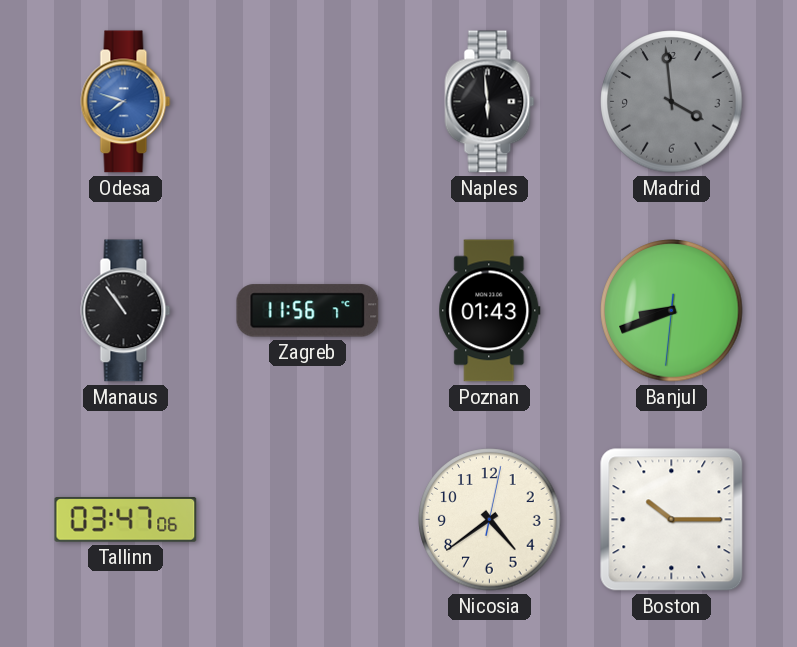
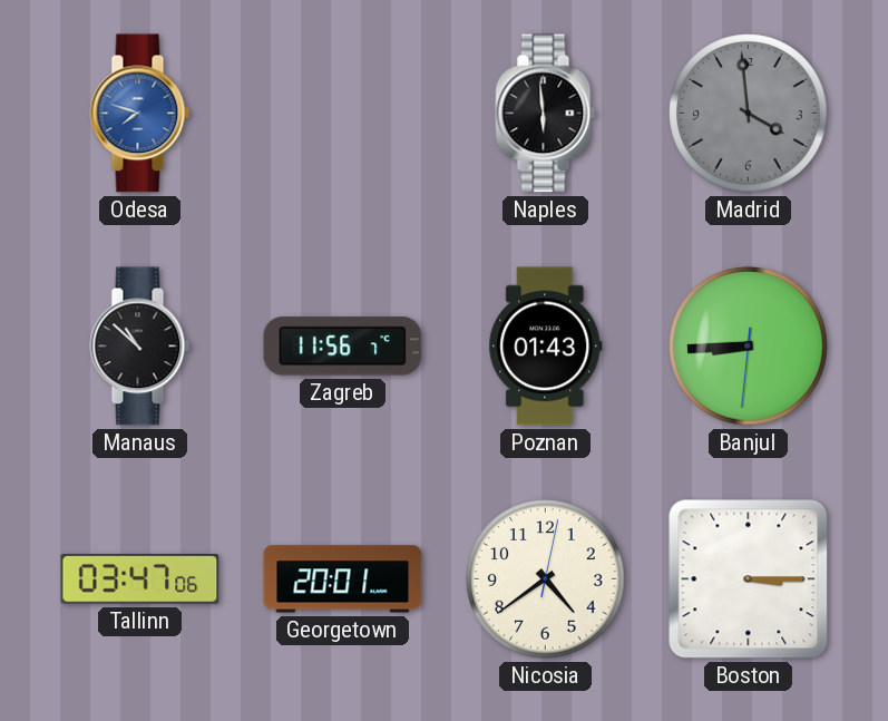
Manaus: 10:54 -> 10:52 (140, 347)
Banjul: 8:41 -> 8:44 (749, 347)
Georgetown: none -> 20:01 (343, 579)
Boston: 10:15 -> 3:15 (749, 579)
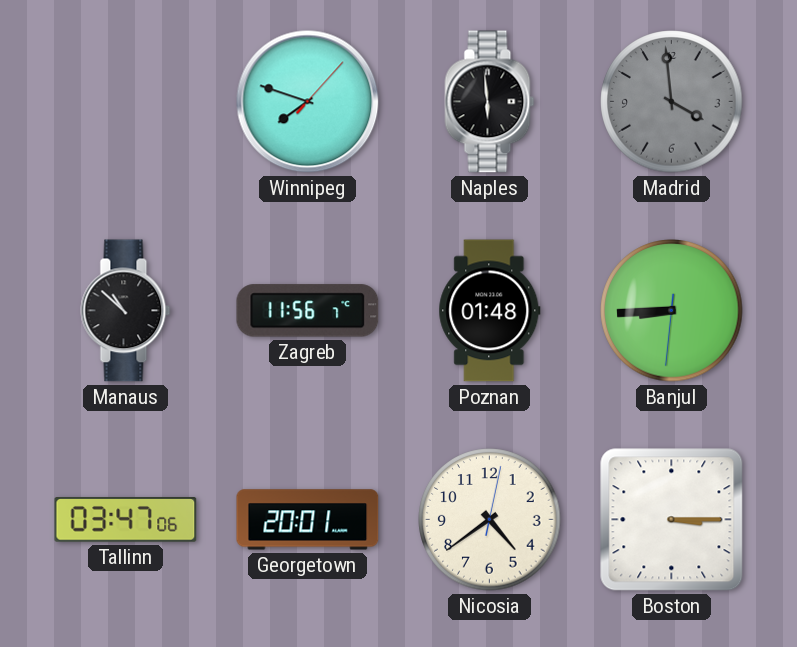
Odesa: 7:48 -> none (140, 114)
Winnipeg: none -> 7:48 (308, 102)
Poznan: 01:43 -> 01:48 (490, 311)
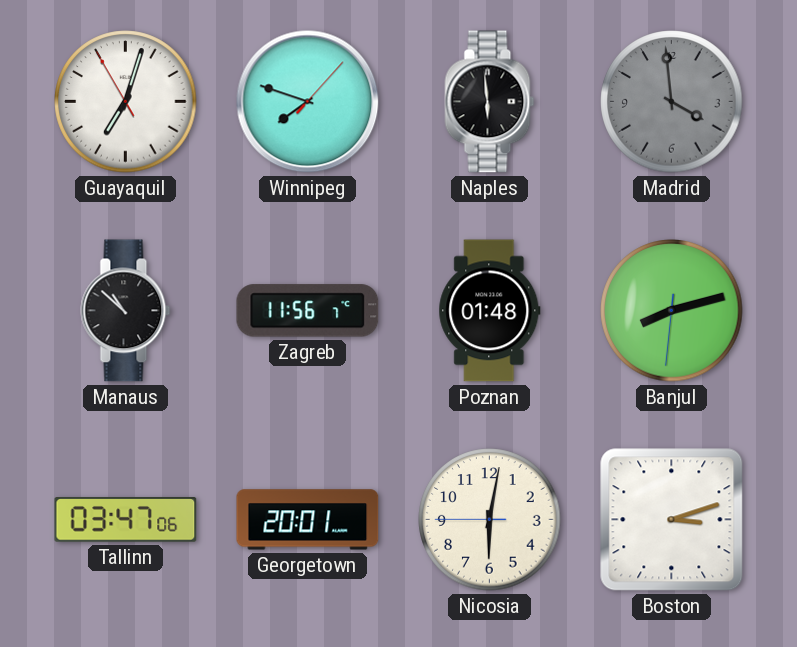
Guayaquil: none -> 7:02 (126, 102)
Banjul: 8:44 -> 8:12 (672, 311)
Nicosia: 4:39 -> 6:01 (490, 520)
Boston: 3:15 -> 3:12 (672, 520)
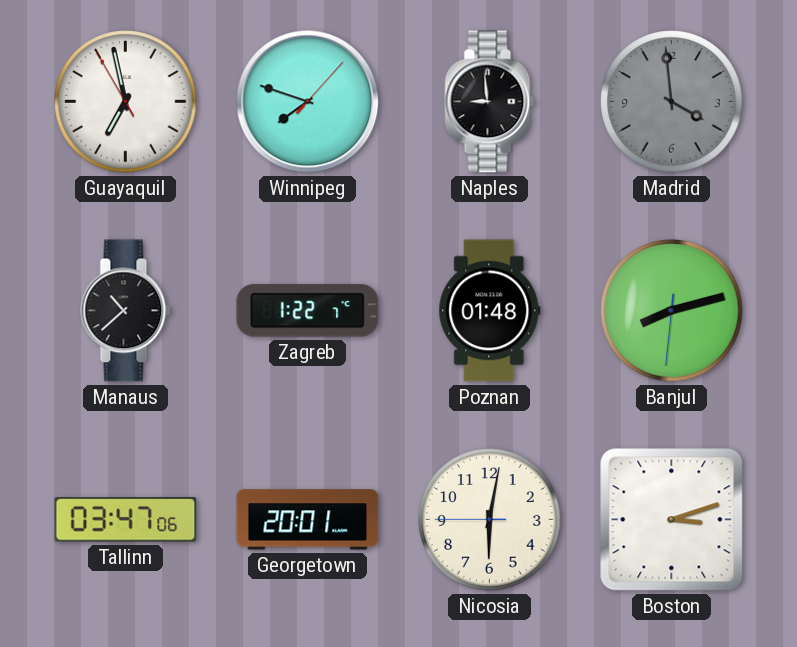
Guayaquil: 7:02 -> 6:57 (126, 102)
Naples: 5:59 -> 8:59 (490, 102)
Manaus: 10:52 -> 10:38 (126, 311)
Zagreb: 11:56 -> 1:22 (308, 311)
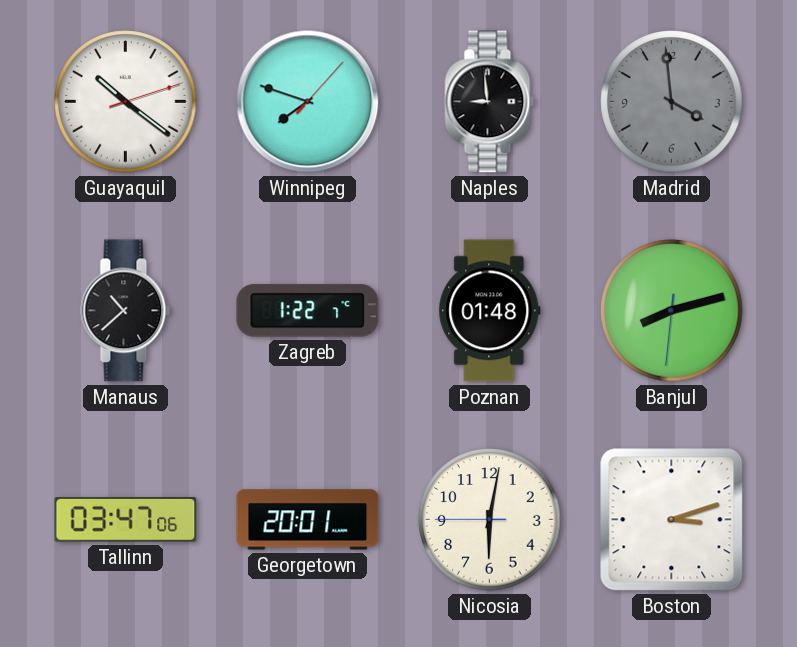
Guayaquil: 6:57 -> 10:21 (126, 102)
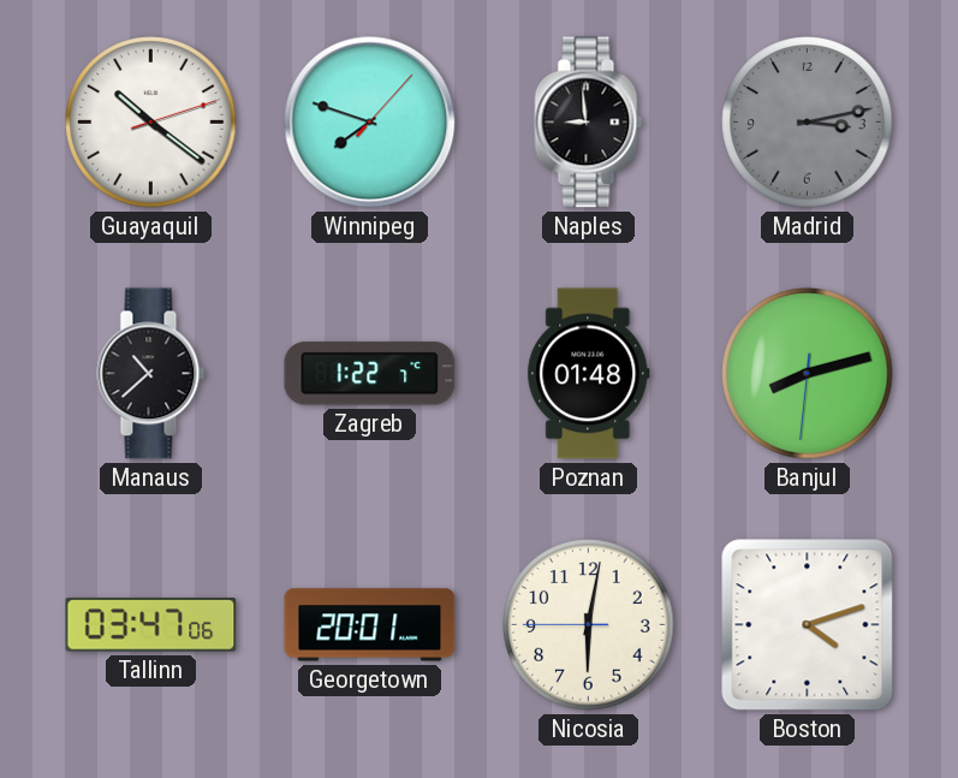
Madrid: 3:59 -> 3:13 (808, 123)
Boston: 3:12 -> 4:12 (808, 625)
